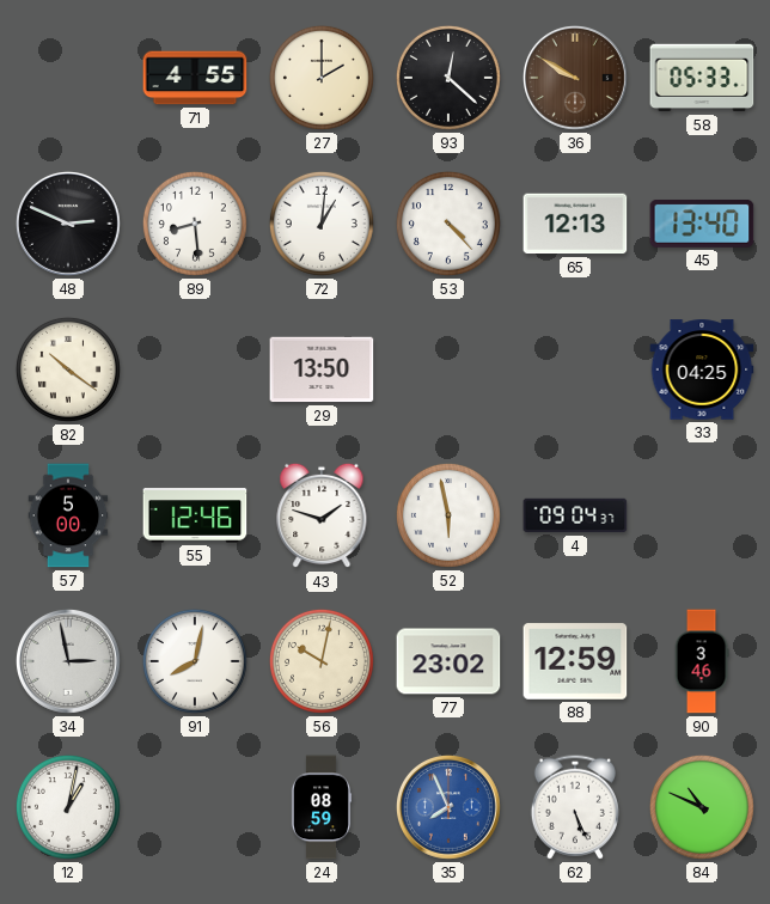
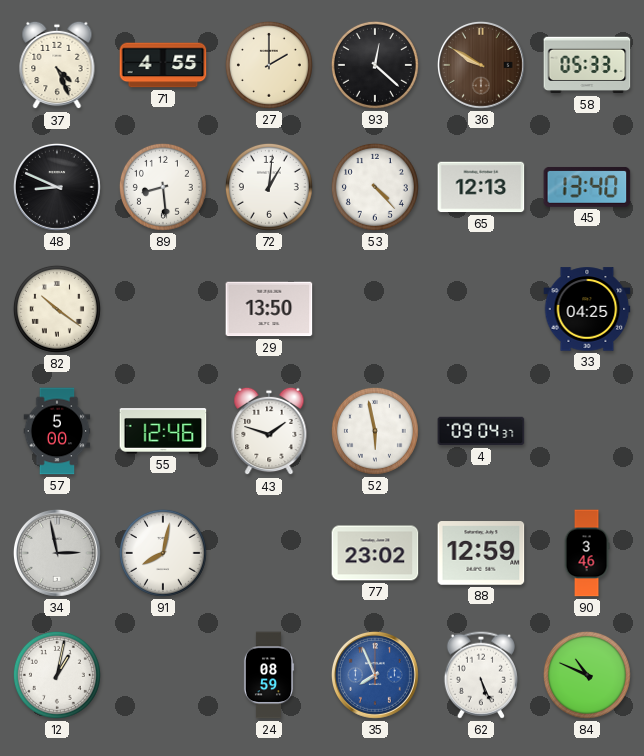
37: none -> 4:26 (57, 65)
48: 2:49 -> 8:49 (57, 187)
56: 10:02 -> none (322, 661)
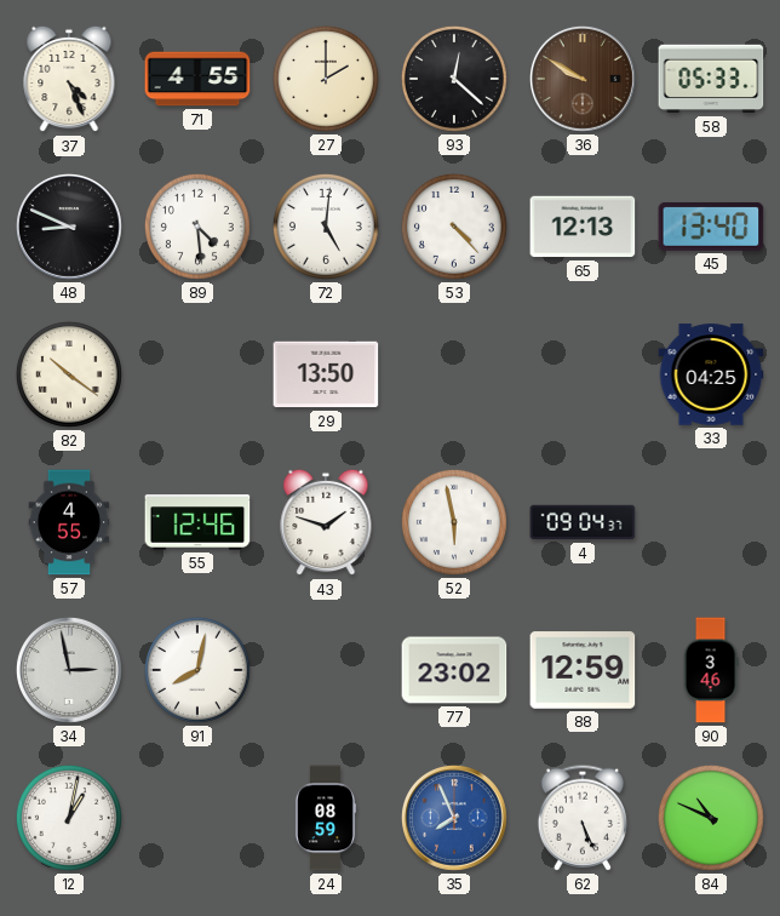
89: 8:29 -> 4:29 (197, 227)
72: 1:01 -> 5:01 (326, 227)
57: 5:00 -> 4:55 (69, 522)
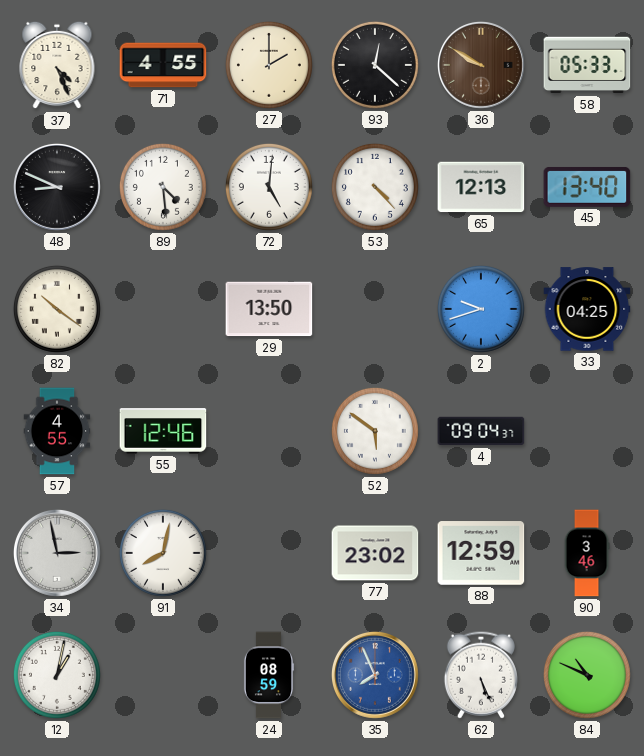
2: none -> 9:42 (481, 309)
43: 1:48 -> none (326, 522)
52: 5:58 -> 5:51 (375, 431)
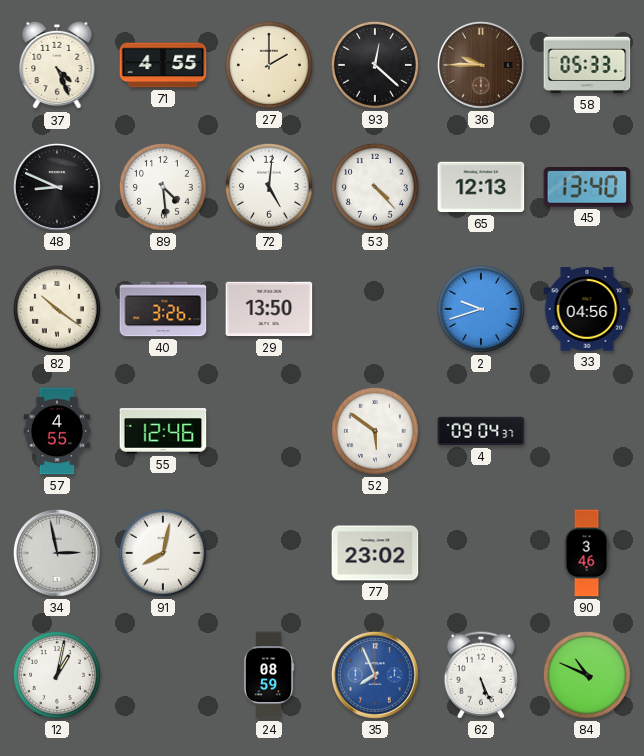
36: 9:50 -> 9:45 (481, 65)
40: none -> 3:26 (163, 309)
33: 04:25 -> 04:56 (587, 309)
88: 12:59 -> none (481, 553)
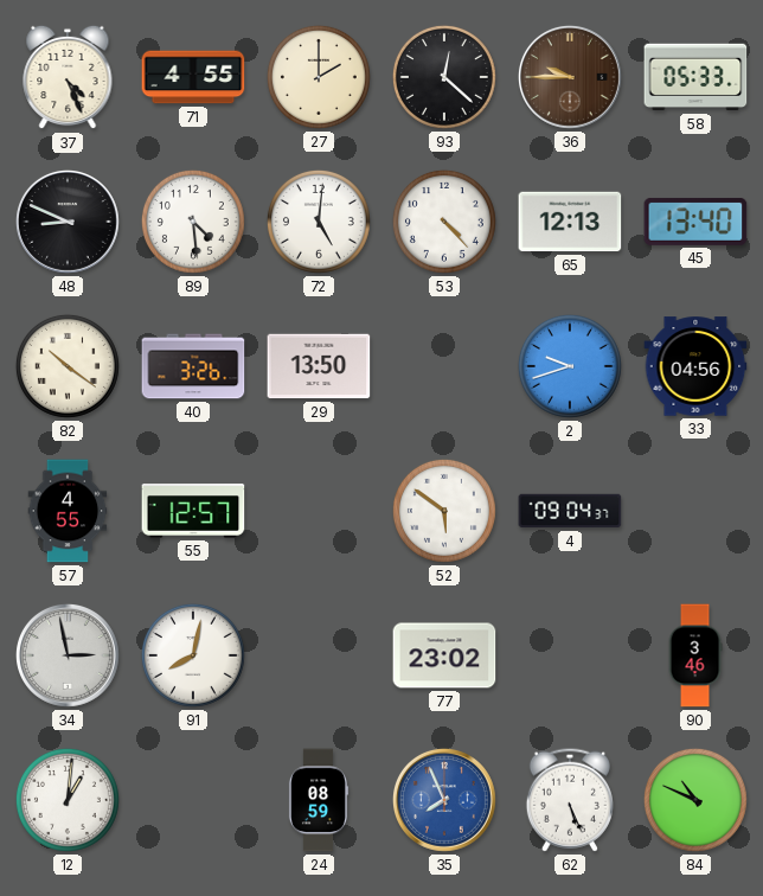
55: 12:46 -> 12:57 (193, 511)
12: 1:02 -> 1:01 (68, 800)
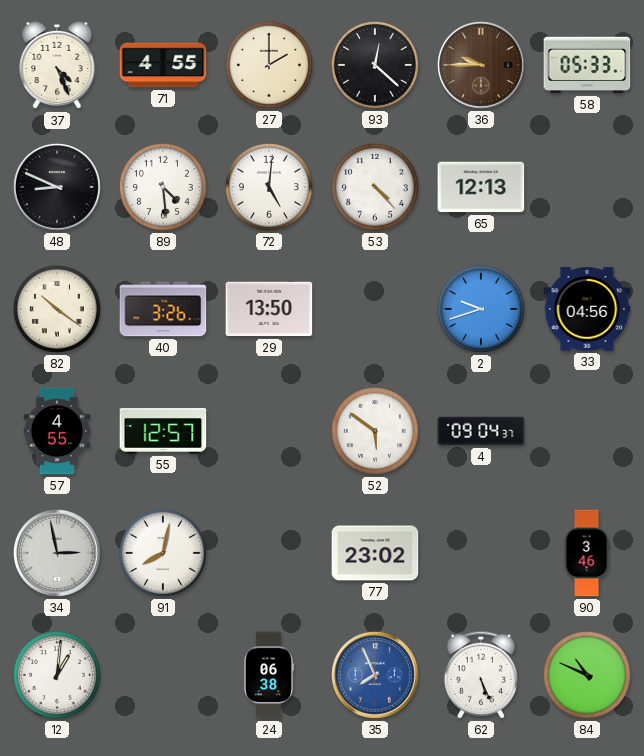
45: 13:40 -> none (695, 222)
24: 08:59 -> 06:38 (269, 675)
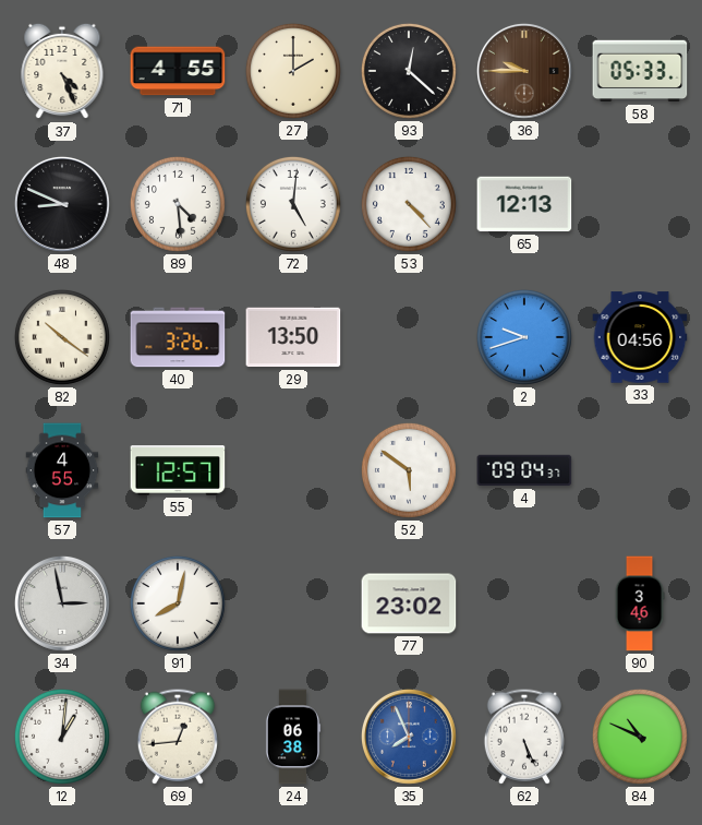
69: none -> 12:44 (178, 737)
